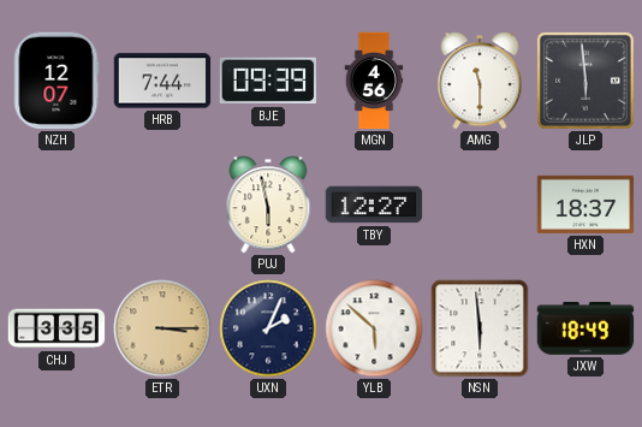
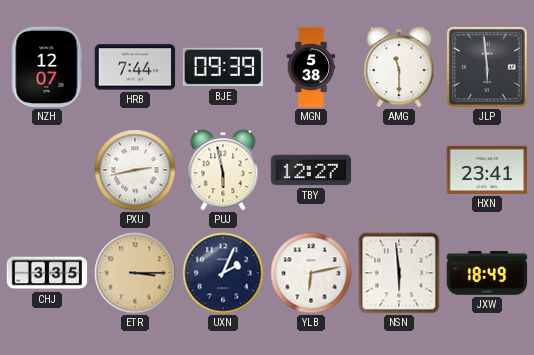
MGN: 4:56 -> 5:38 (311, 67)
PXU: none -> 2:43 (135, 170)
HXN: 18:37 -> 23:41 (487, 170)
YLB: 5:52 -> 6:13 (311, 273)
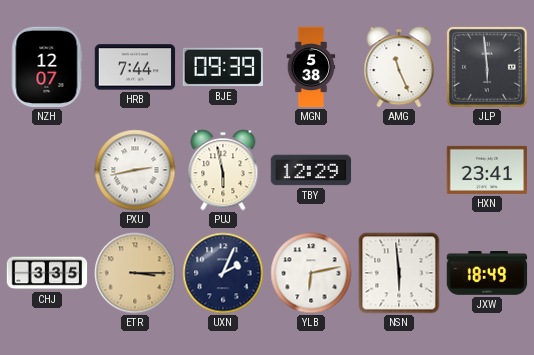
AMG: 11:30 -> 11:26 (399, 67)
TBY: 12:27 -> 12:29 (311, 170)
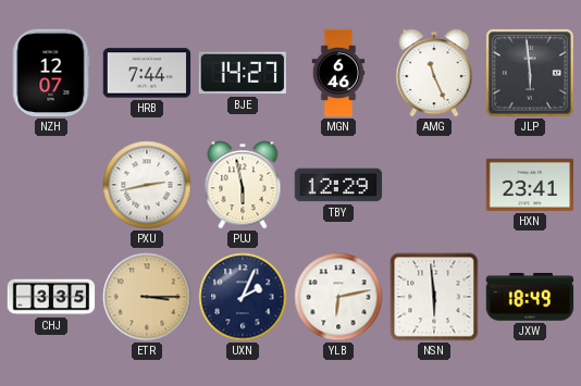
BJE: 09:39 -> 14:27 (243, 73)
MGN: 5:38 -> 6:46 (338, 73)
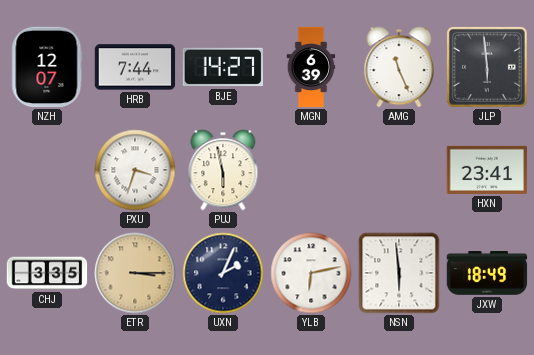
MGN: 6:46 -> 6:39 (311, 67)
PXU: 2:43 -> 3:33 (135, 170)
TBY: 12:29 -> none (338, 185)
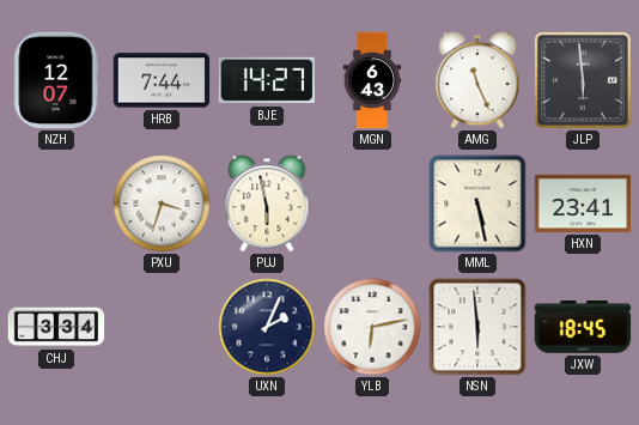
MGN: 6:39 -> 6:43 (372, 80)
MML: none -> 5:28 (477, 204)
CHJ: 3:35 -> 3:34 (56, 327)
ETR: 3:15 -> none (135, 273)
JXW: 18:49 -> 18:45 (583, 328)
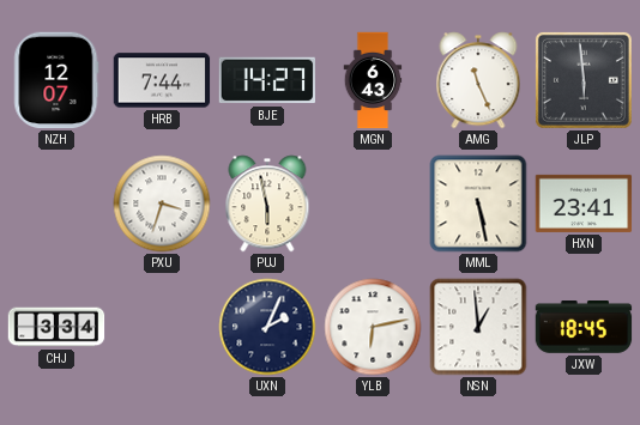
NSN: 5:59 -> 12:59 (478, 327)
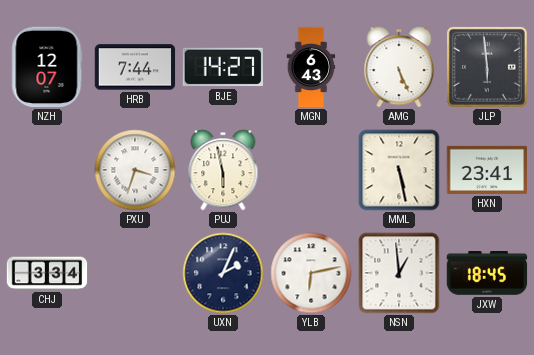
AMG: 11:26 -> 5:26 (399, 67)
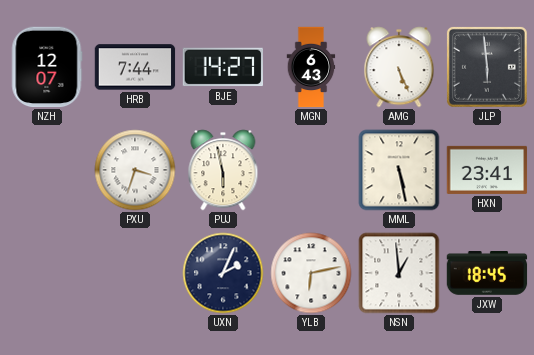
CHJ: 3:34 -> none (47, 273)
